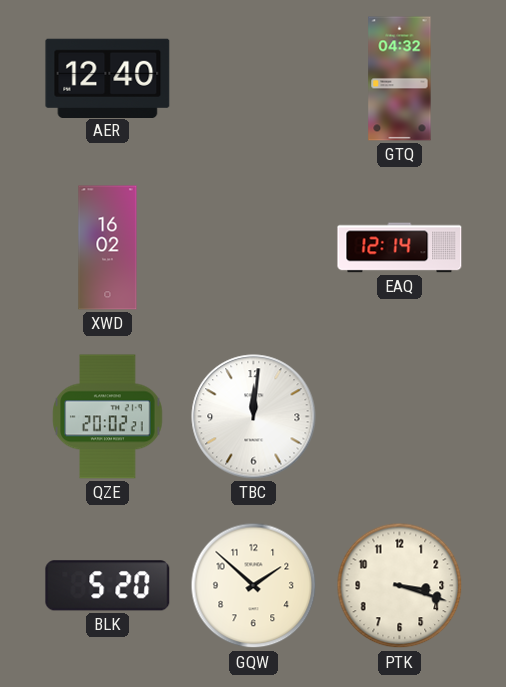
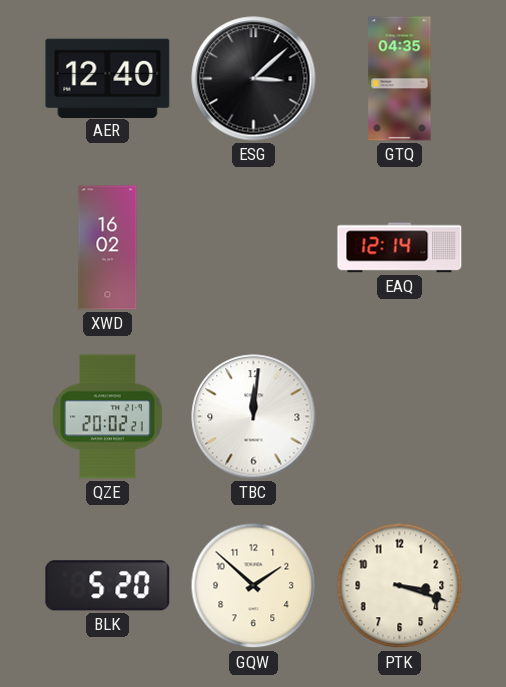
ESG: none -> 3:08 (254, 79)
GTQ: 04:32 -> 04:35 (400, 79)
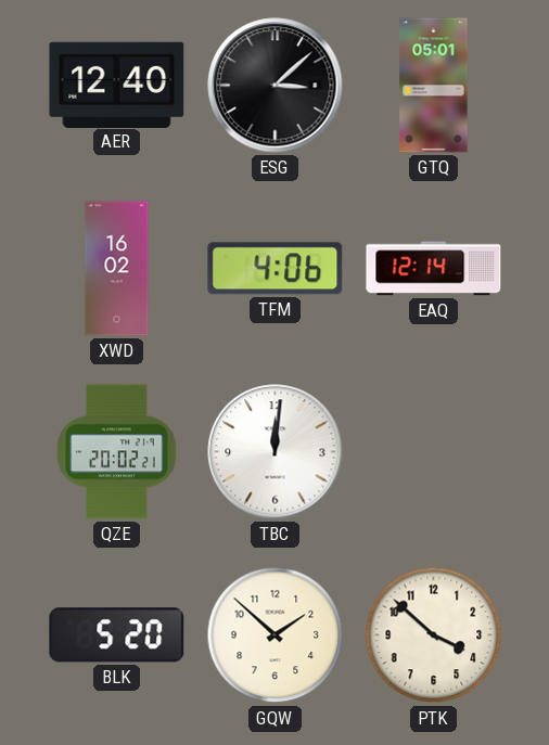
GTQ: 04:35 -> 05:01 (434, 86)
TFM: none -> 4:06 (276, 269)
PTK: 3:18 -> 3:52 (434, 635)
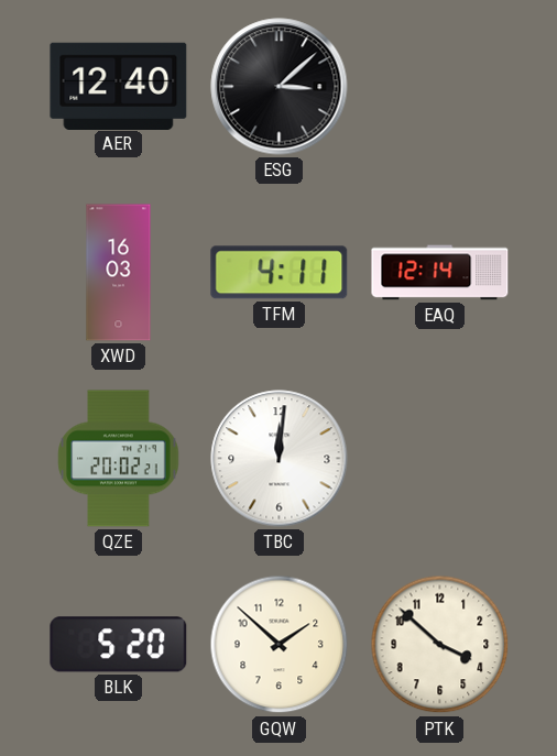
GTQ: 05:01 -> none (434, 86)
XWD: 16:02 -> 16:03 (119, 273)
TFM: 4:06 -> 4:11 (280, 273)
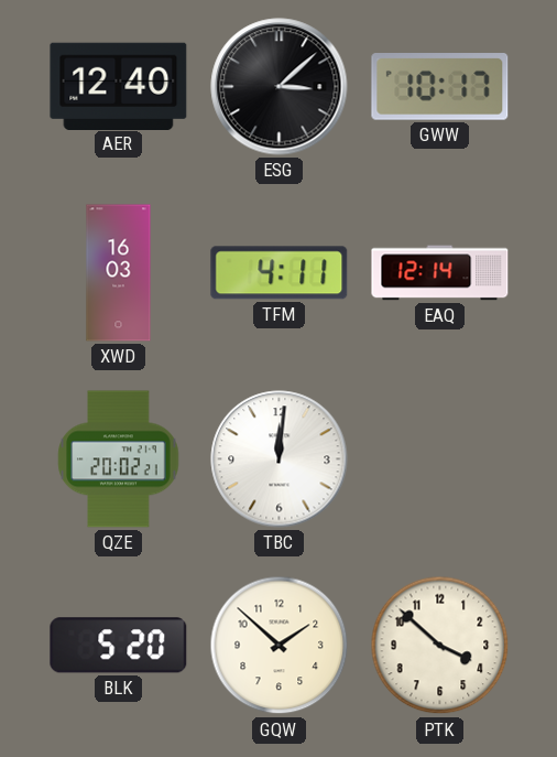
GWW: none -> 10:17 (440, 87)
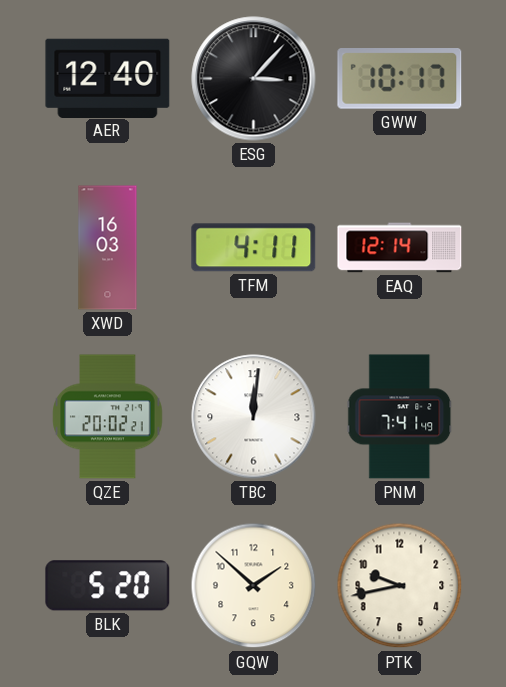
ESG: 3:08 -> 3:07 (254, 79)
PNM: none -> 7:41 (400, 417)
PTK: 3:52 -> 9:43 (400, 586)
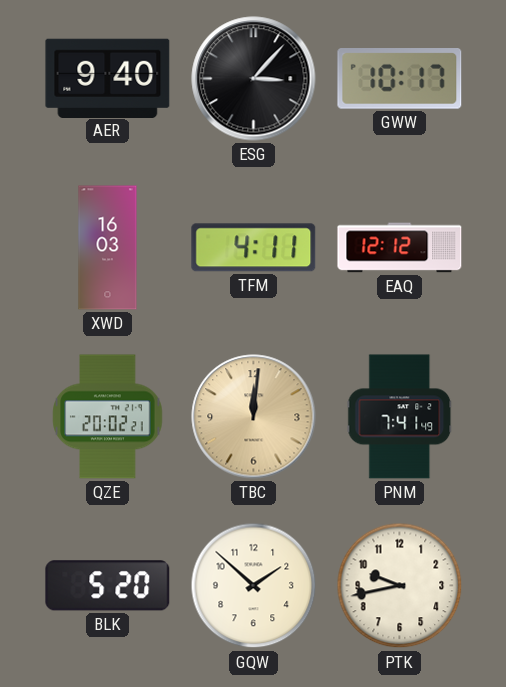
AER: 12:40 -> 9:40 (108, 78)
EAQ: 12:14 -> 12:12 (400, 248)
TBC dial: white -> champagne (254, 417)
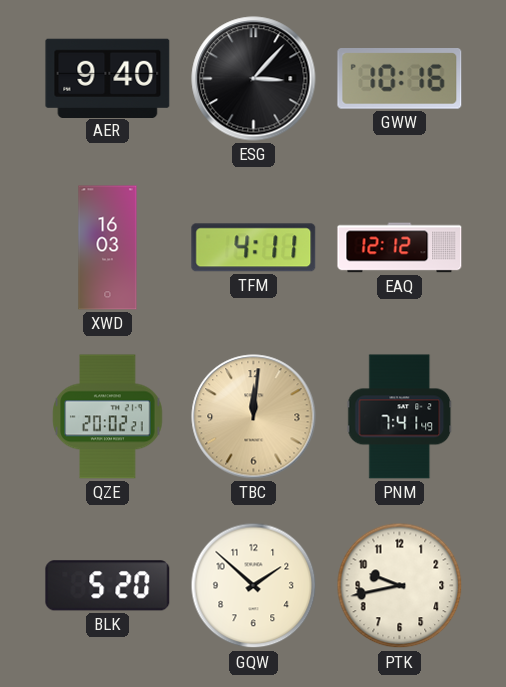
GWW: 10:17 -> 10:16 (400, 79)
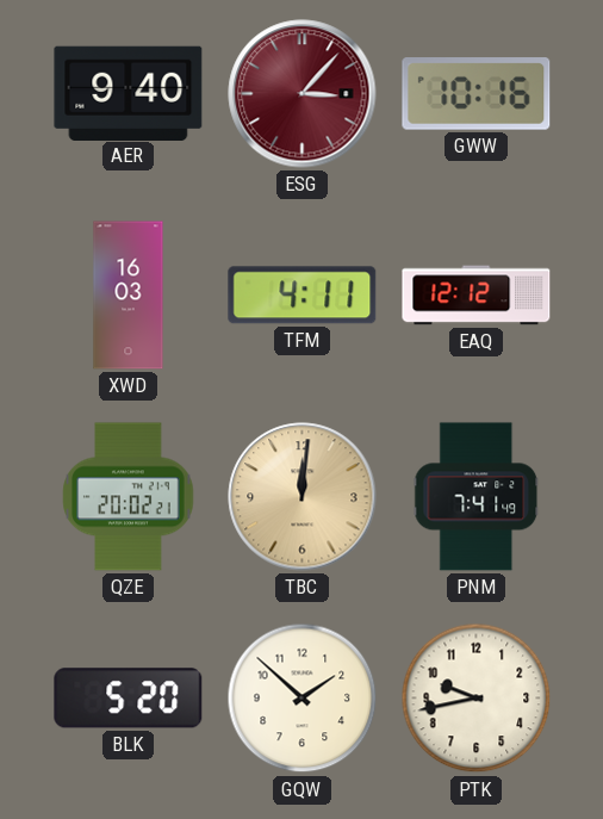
ESG dial: black -> burgundy (303, 94)
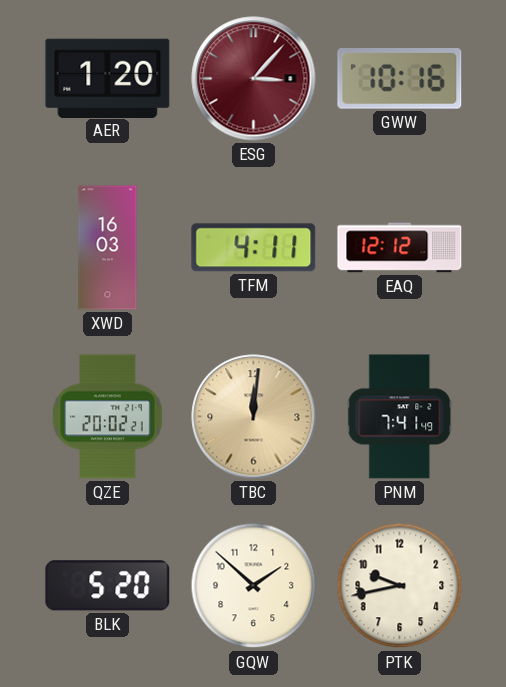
AER: 9:40 -> 1:20 (108, 78)
